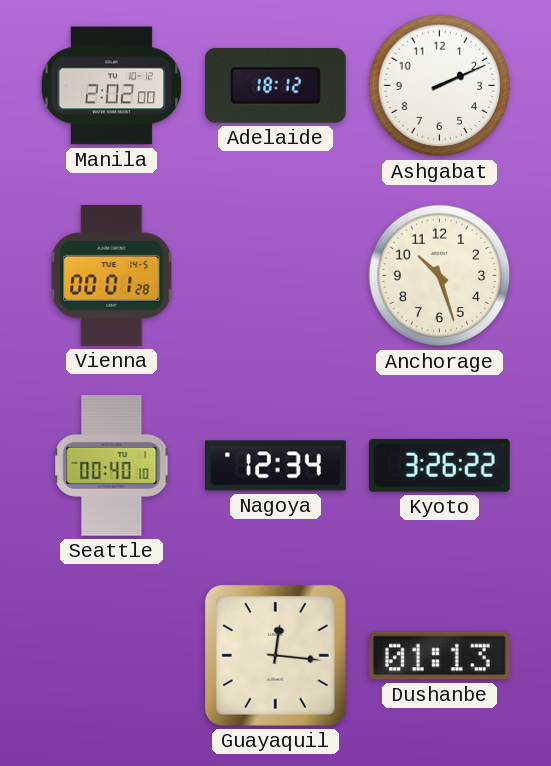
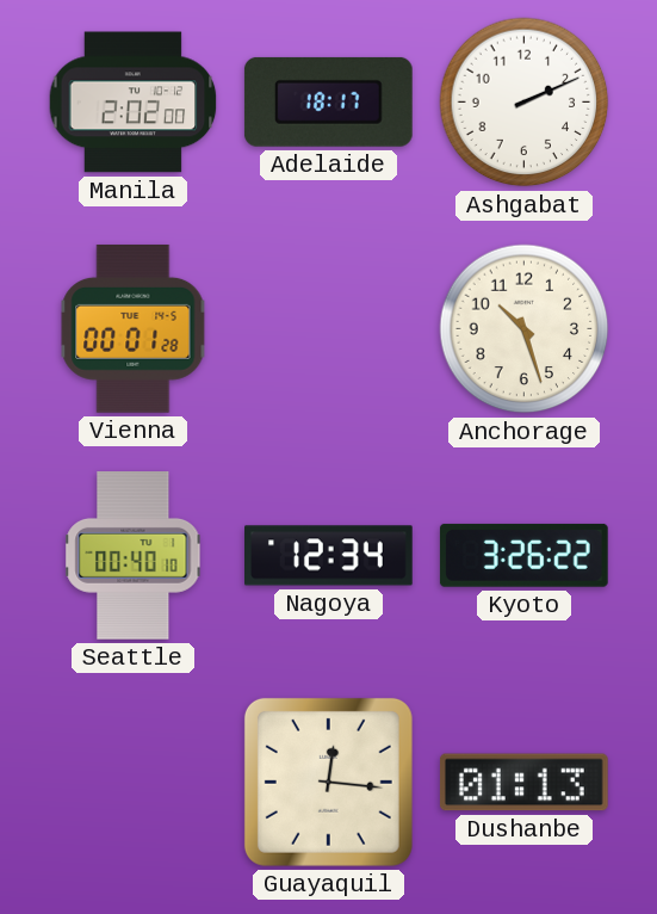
Adelaide: 18:12 -> 18:17 (328, 101)
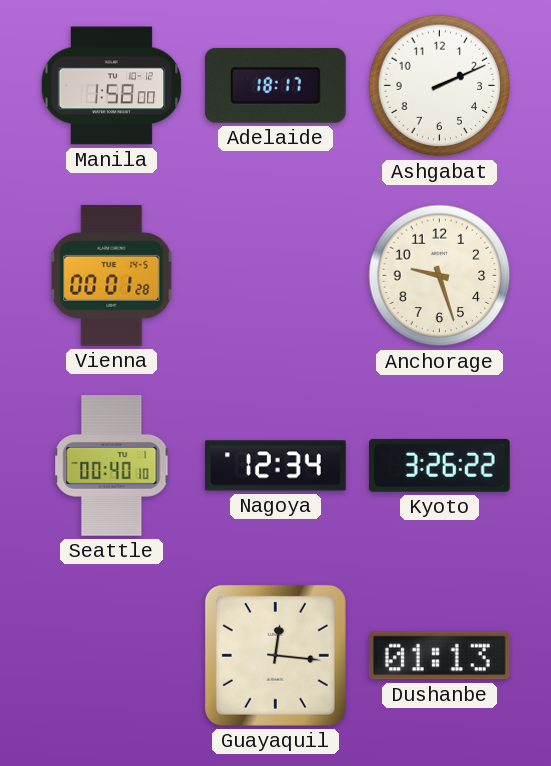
Manila: 2:02 -> 1:58 (112, 86)
Anchorage: 10:27 -> 9:27 (440, 276)
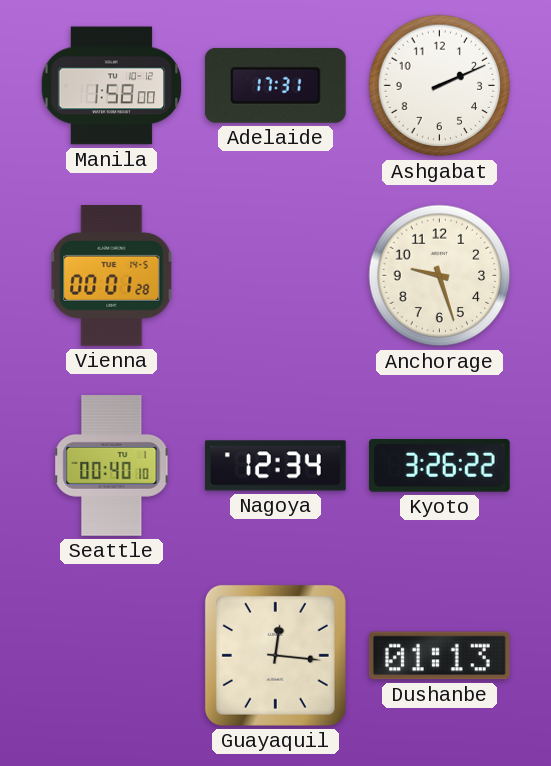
Adelaide: 18:17 -> 17:31 (275, 85)
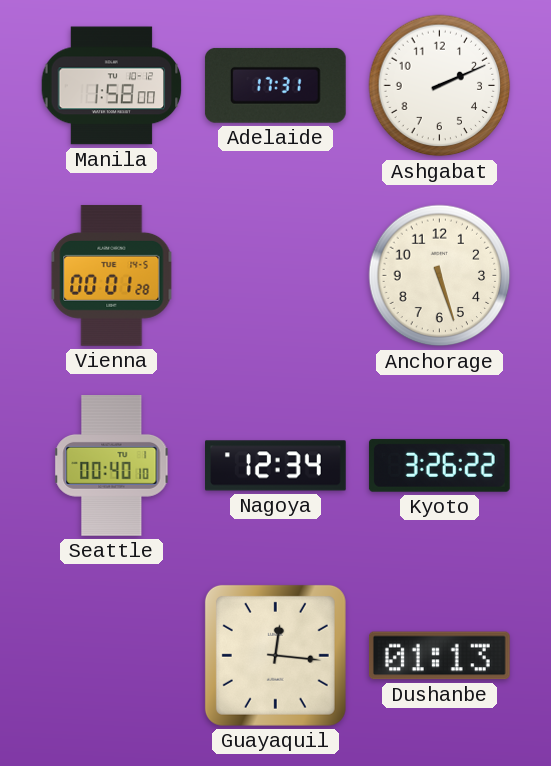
Anchorage: 9:27 -> 5:27 (440, 276)
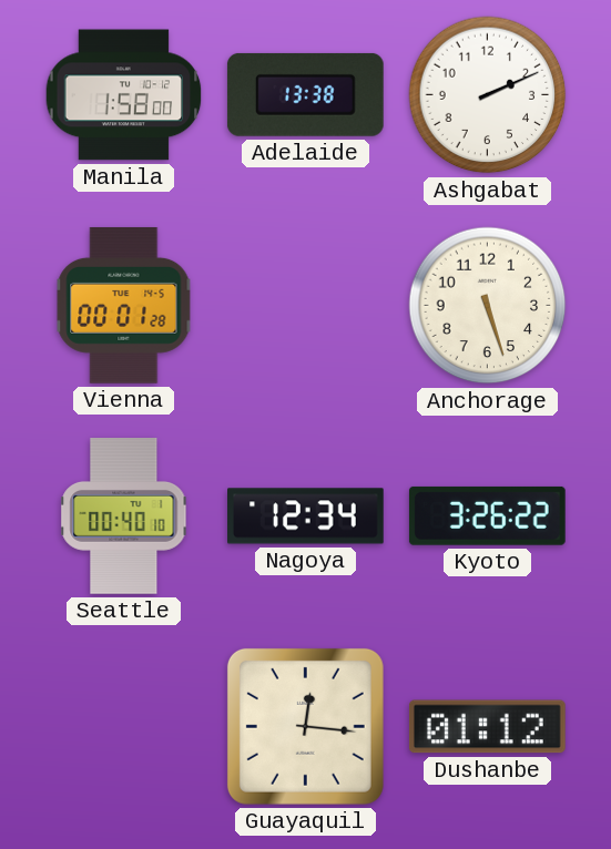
Adelaide: 17:31 -> 13:38 (305, 94)
Dushanbe: 01:13 -> 01:12 (487, 727)
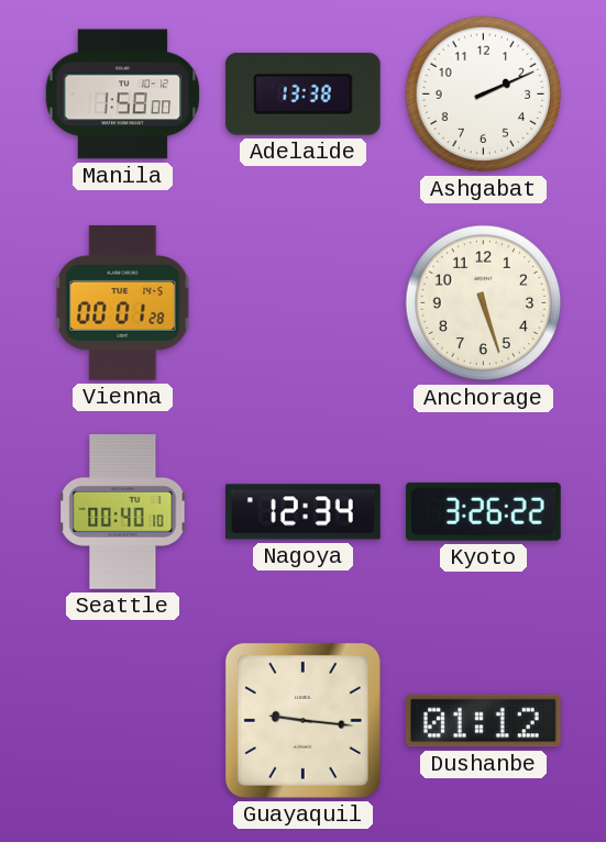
Guayaquil: 12:16 -> 9:16 (302, 720)
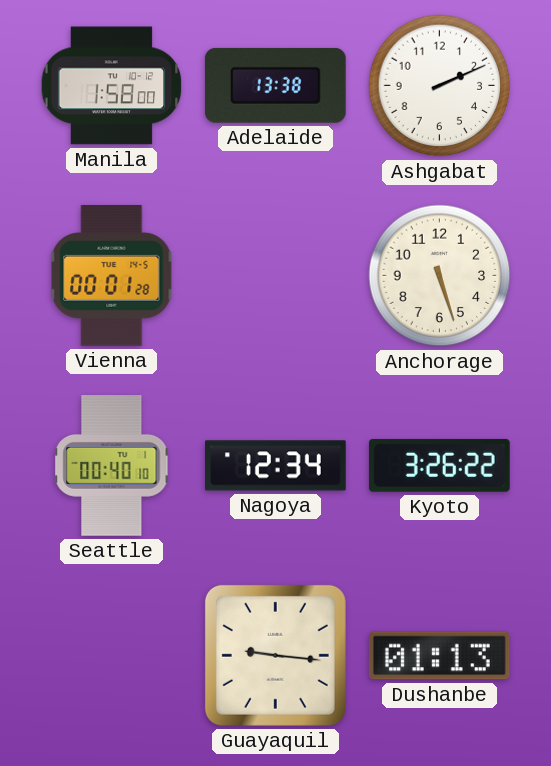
Dushanbe: 01:12 -> 01:13 (439, 656)
